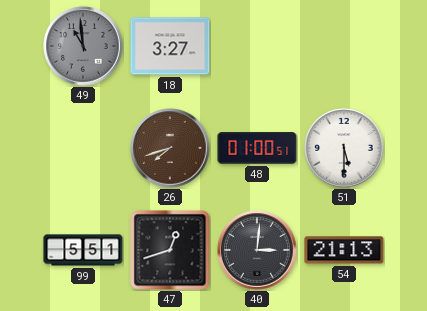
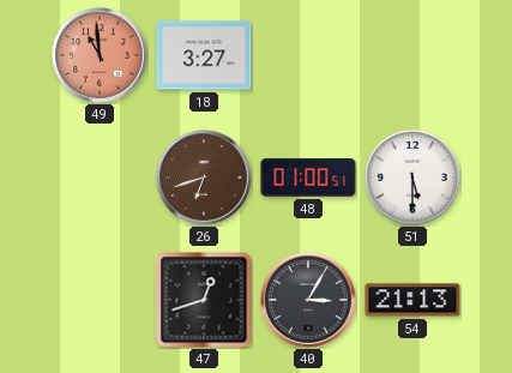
49 dial: grey -> salmon (100, 55)
26: 7:42 -> 6:42 (204, 178)
99: 5:51 -> none (83, 250)
40: 3:01 -> 3:05 (308, 300)
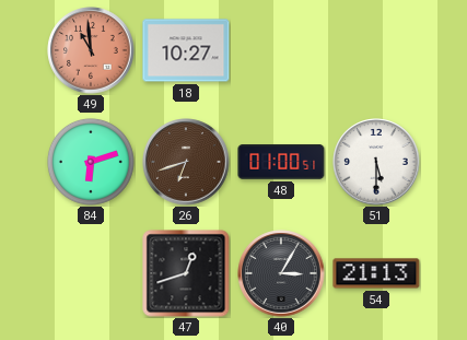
18: 3:27 -> 10:27 (186, 50)
84: none -> 6:12 (91, 162)
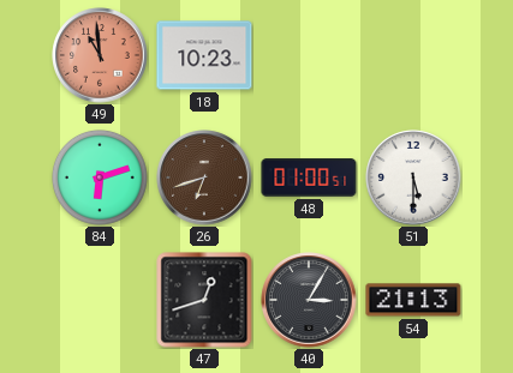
18: 10:27 -> 10:23 (204, 55)
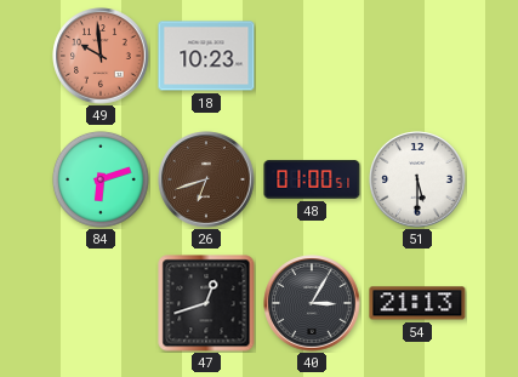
49: 10:59 -> 9:59 (101, 56)
